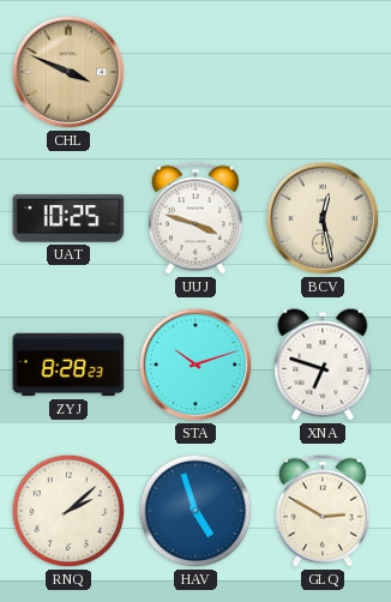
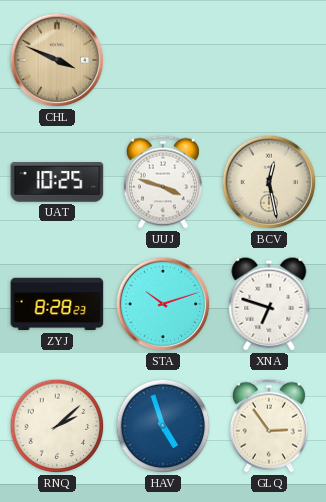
GLQ: 2:50 -> 2:54 (269, 426)
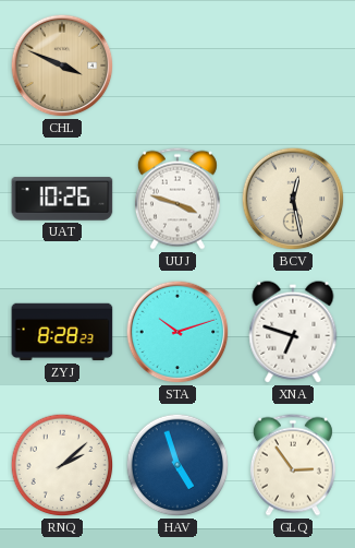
UAT: 10:25 -> 10:26 (62, 199)
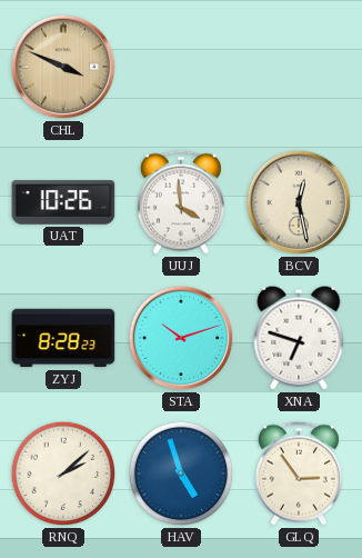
UUJ: 3:48 -> 3:59 (181, 202)
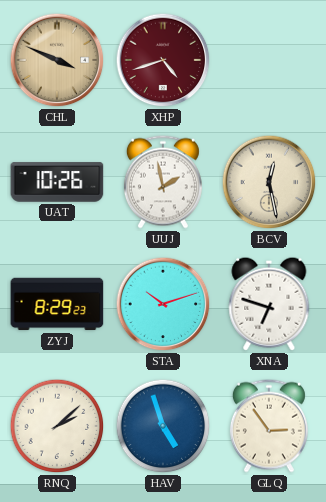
XHP: none -> 4:42 (163, 60)
UUJ: 3:59 -> 1:58 (163, 182)
ZYJ: 8:28 -> 8:29 (57, 304)
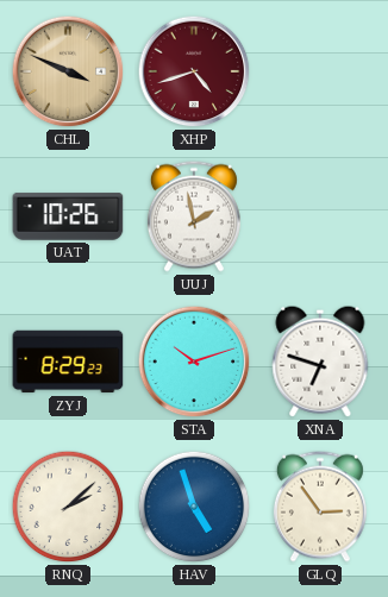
BCV: 12:28 -> none (269, 182)
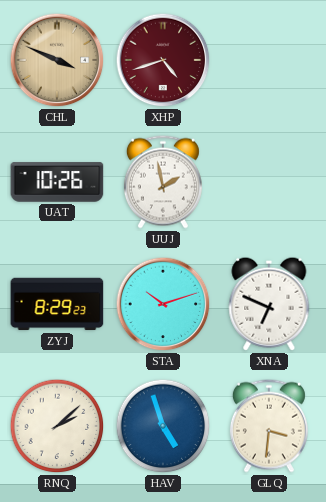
XNA: 6:48 -> 6:49 (269, 304)
GLQ: 2:54 -> 3:31 (269, 426)
